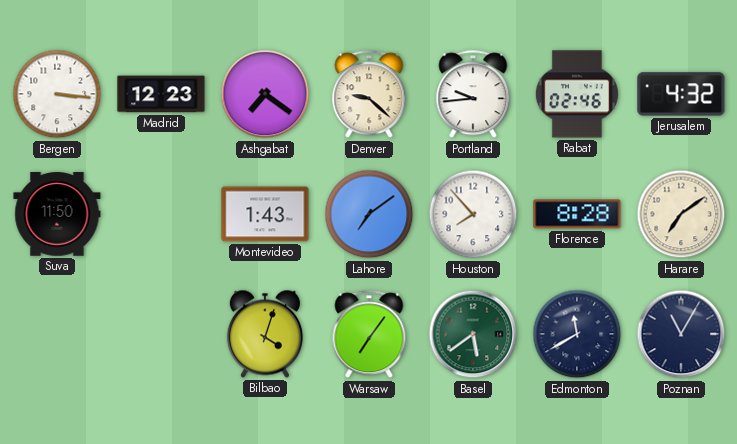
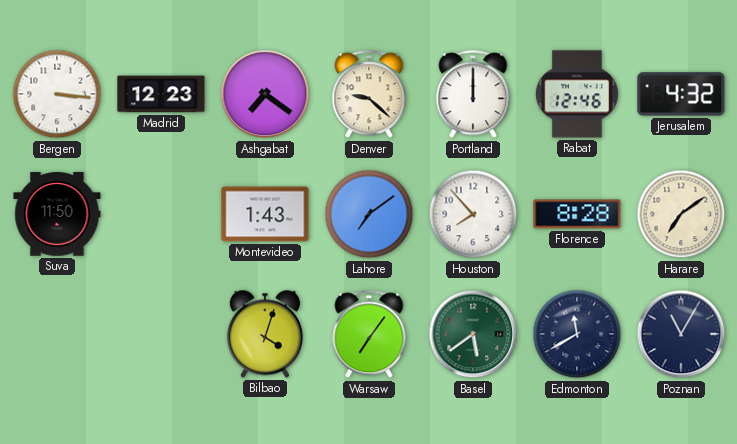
Portland: 9:44 -> 12:00 (473, 95)
Rabat: 02:46 -> 12:46 (577, 94)
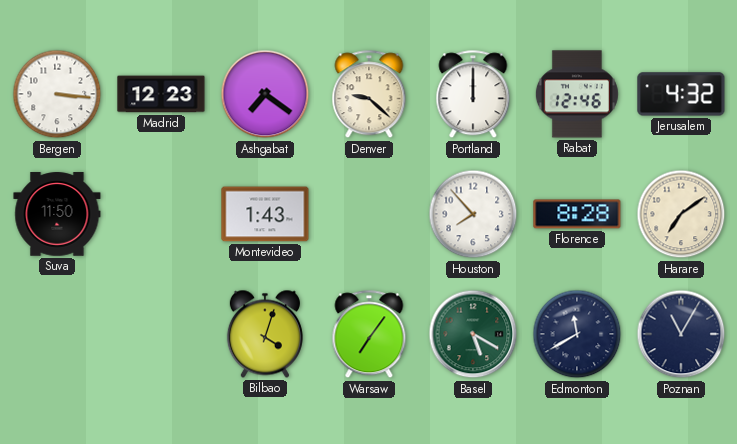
Lahore: 7:09 -> none (369, 214)
Basel: 5:39 -> 5:20 (473, 334)
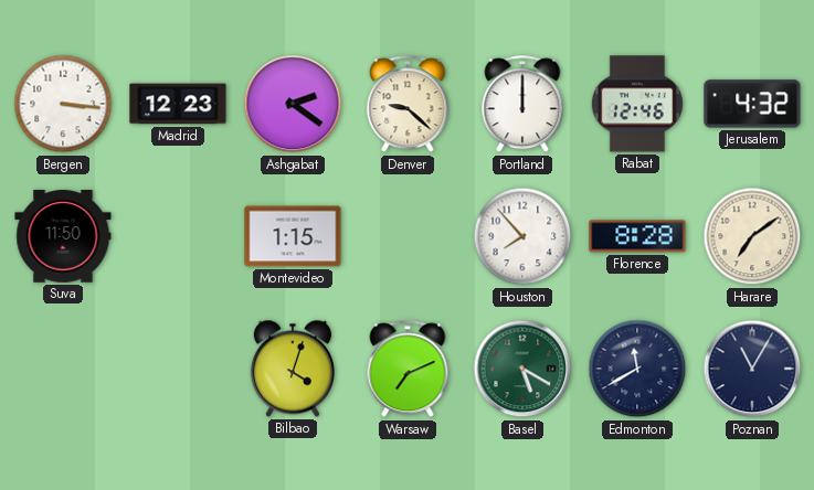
Ashgabat: 7:21 -> 2:21 (293, 104)
Montevideo: 1:43 -> 1:15 (293, 236)
Warsaw: 7:06 -> 7:11 (408, 370)
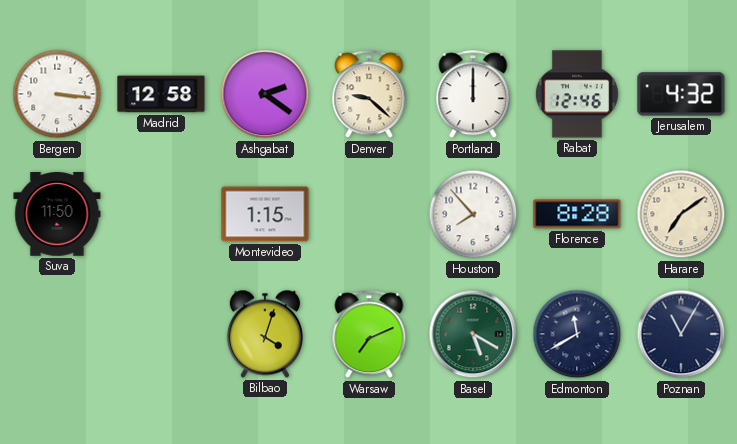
Madrid: 12:23 -> 12:58 (161, 94)
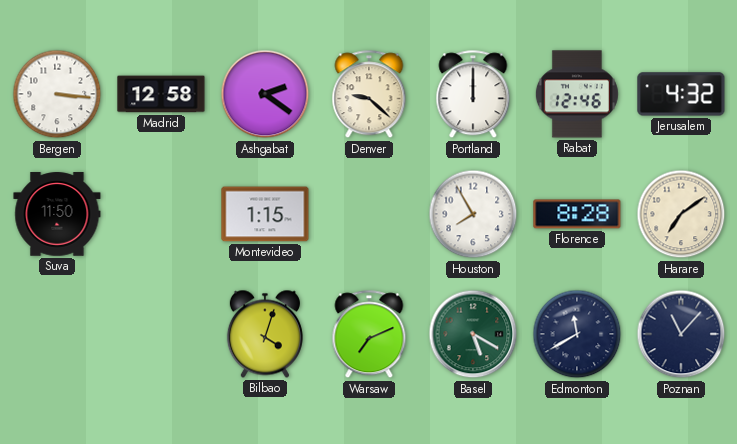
Houston: 7:53 -> 7:55 (473, 214)
Poznan: 11:05 -> 11:07 (681, 334)
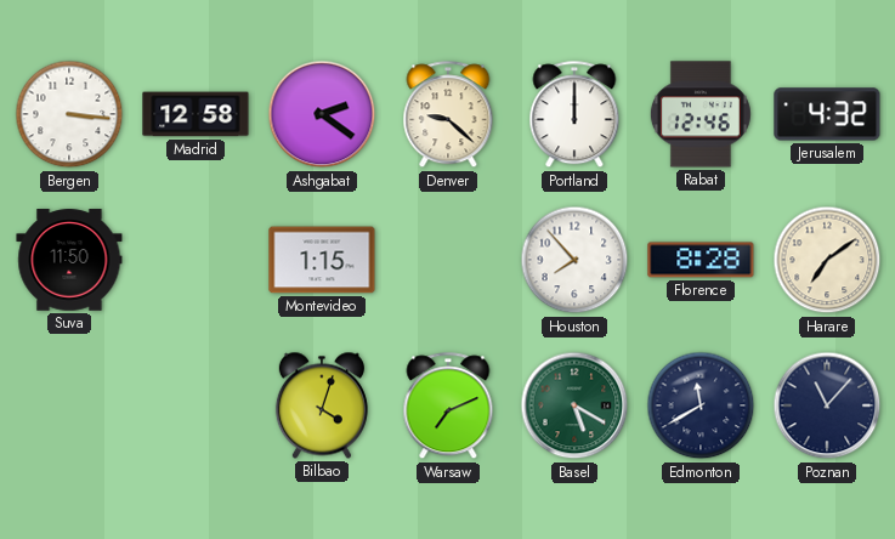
Houston: 7:55 -> 7:53 (574, 260)
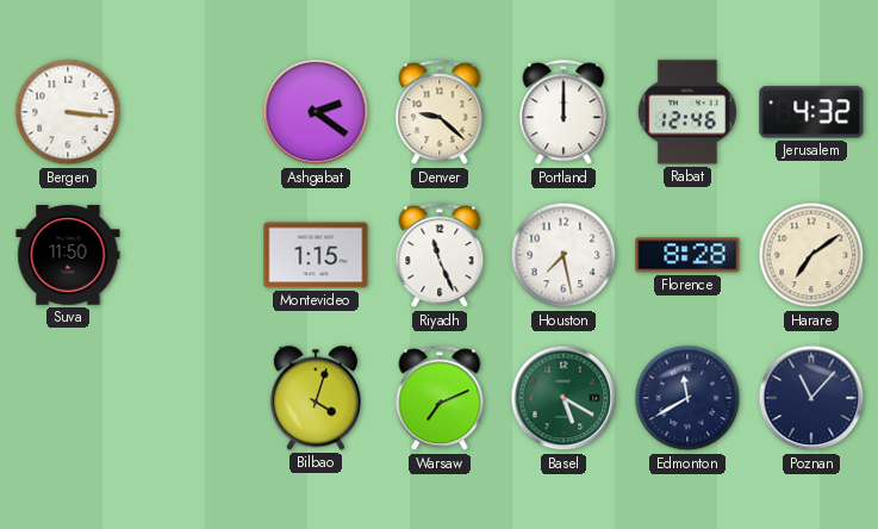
Madrid: 12:58 -> none (196, 114)
Riyadh: none -> 11:26 (440, 256)
Houston: 7:53 -> 7:28 (563, 255)
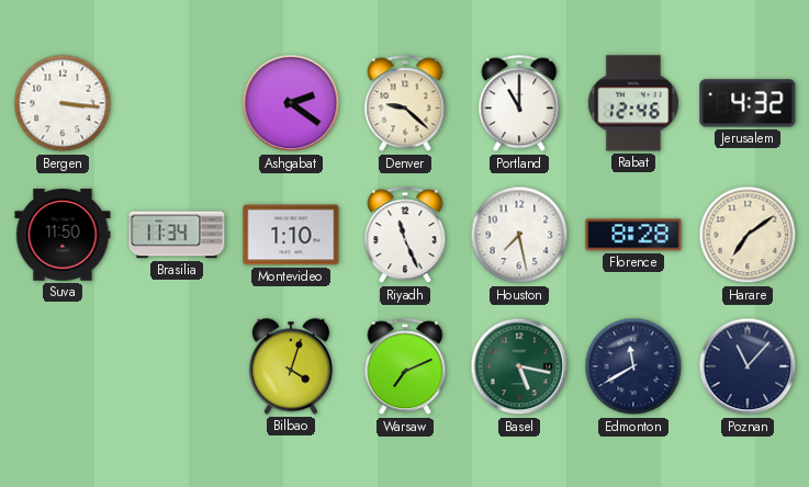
Portland: 12:00 -> 11:00 (519, 104)
Brasilia: none -> 11:34 (177, 235)
Montevideo: 1:15 -> 1:10 (291, 235)
Basel: 5:20 -> 5:17 (519, 366)
